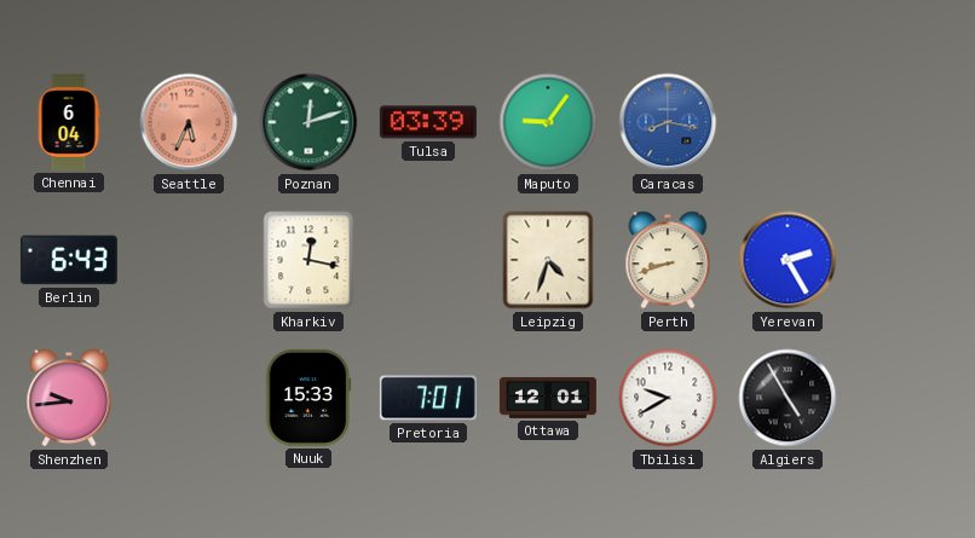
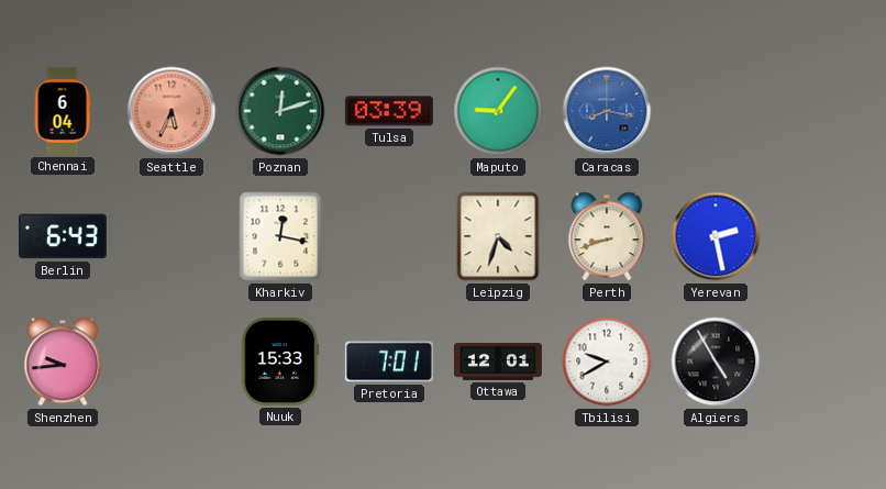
Yerevan: 2:25 -> 2:28 (716, 236)
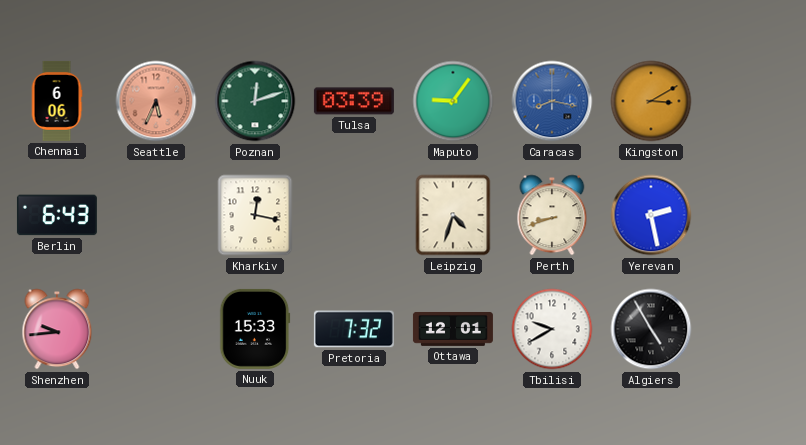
Chennai: 6:04 -> 6:06 (57, 101)
Kingston: none -> 3:10 (651, 101)
Pretoria: 7:01 -> 7:32 (354, 329)
